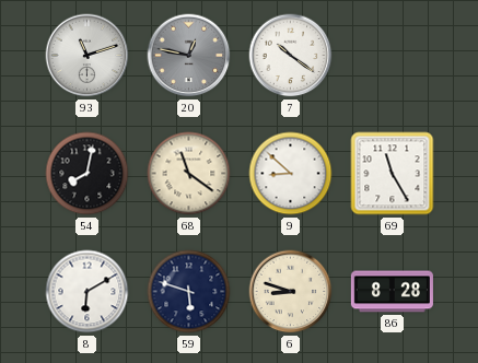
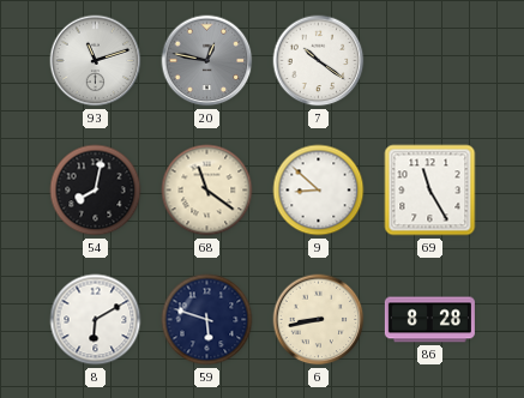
6: 8:48 -> 8:43 (319, 320)
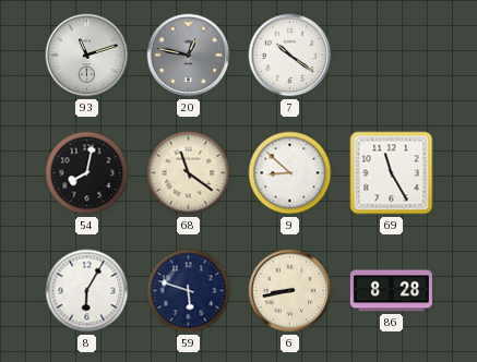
8: 6:10 -> 6:05 (87, 291)
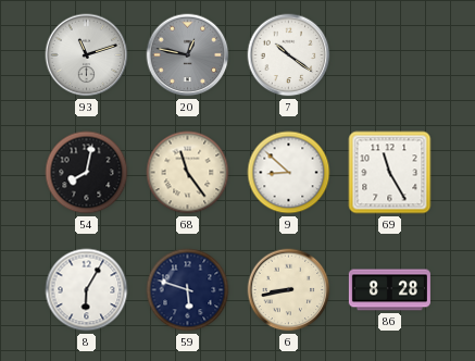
68: 11:21 -> 11:24 (188, 173)
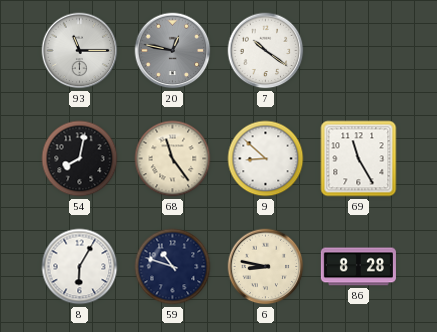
93: 11:12 -> 11:15 (80, 51)
59: 5:48 -> 10:48 (173, 267)
6: 8:43 -> 8:47 (266, 267)
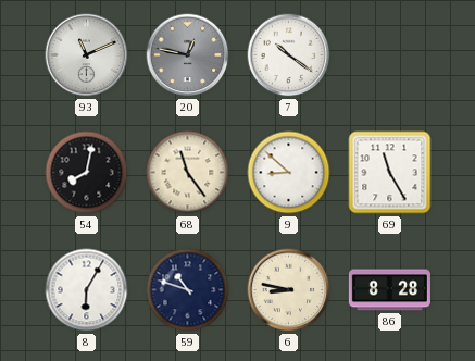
93: 11:15 -> 11:11 (87, 55)
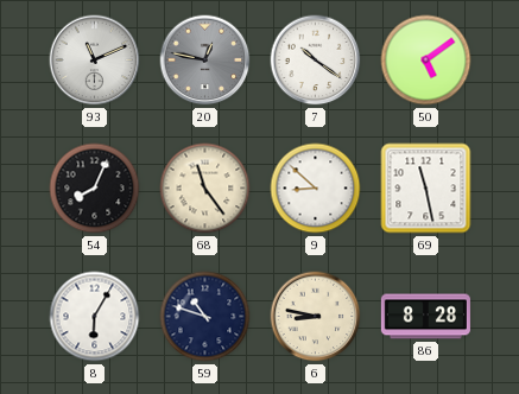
50: none -> 5:09 (426, 61)
54: 8:02 -> 8:04 (95, 189)
69: 11:25 -> 11:28 (426, 189)
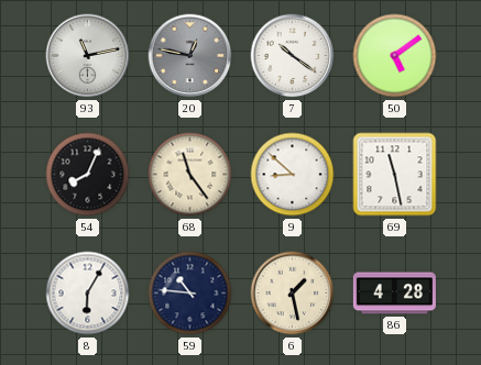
93: 11:11 -> 11:13 (88, 56)
59: 10:48 -> 10:46 (190, 294)
6: 8:47 -> 1:28 (293, 294)
86: 8:28 -> 4:28 (394, 294)
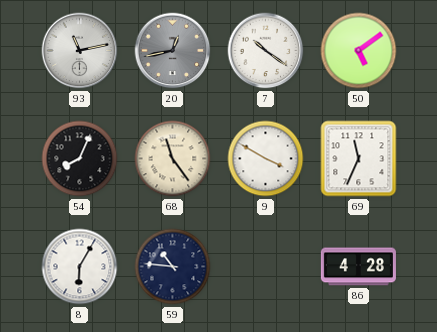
20: 12:47 -> 12:43 (173, 51)
9: 8:52 -> 3:50 (266, 159)
69: 11:28 -> 11:34 (359, 159)
6: 1:28 -> none (293, 294)
